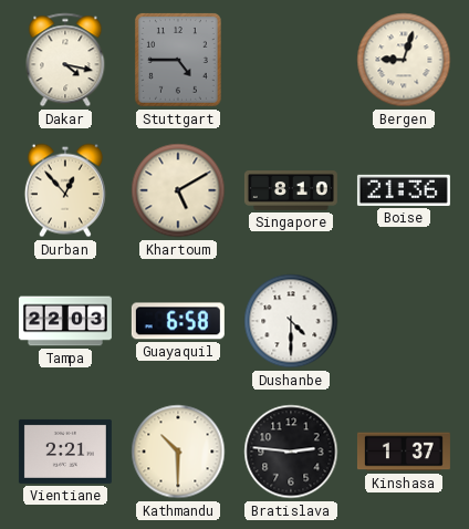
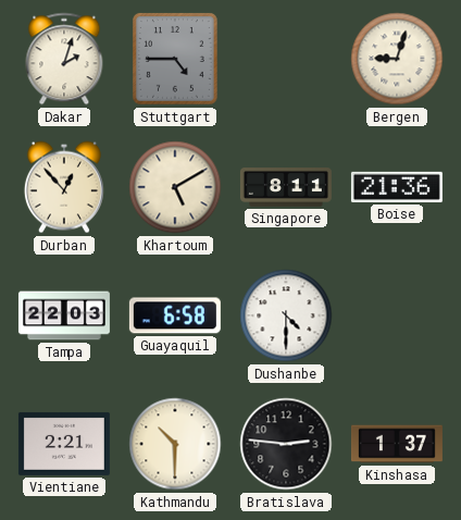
Dakar: 4:17 -> 2:03 (64, 59)
Singapore: 8:10 -> 8:11 (286, 188)
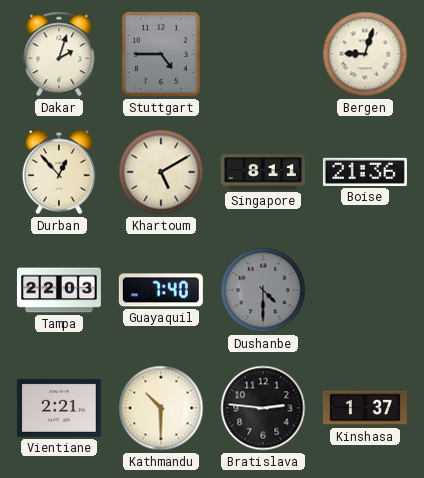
Guayaquil: 6:58 -> 7:40 (161, 290)
Dushanbe dial: white -> grey (263, 290)
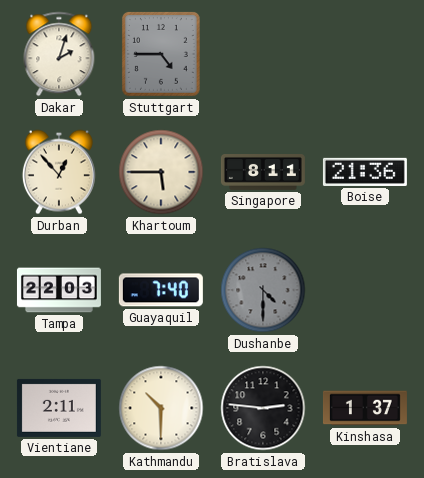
Bergen: 9:03 -> none (365, 54)
Khartoum: 5:10 -> 5:45 (161, 172)
Vientiane: 2:21 -> 2:11 (59, 408)
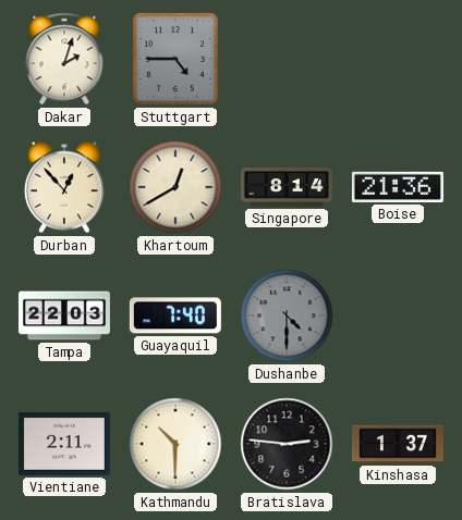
Khartoum: 5:45 -> 12:40 (175, 187)
Singapore: 8:11 -> 8:14 (287, 188)
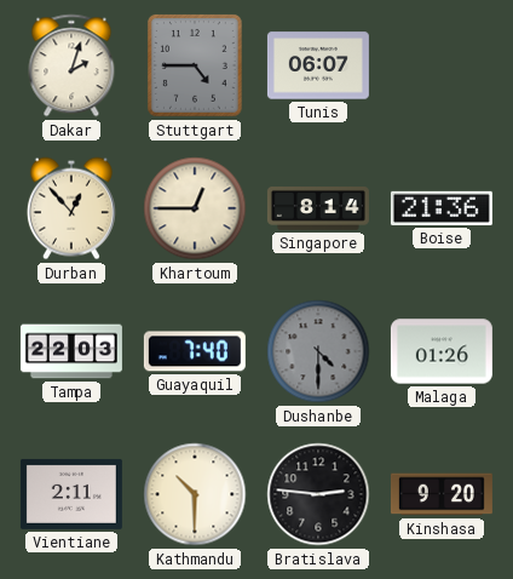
Tunis: none -> 06:07 (318, 65)
Khartoum: 12:40 -> 12:45 (195, 208)
Malaga: none -> 01:26 (442, 351)
Kinshasa: 1:37 -> 9:20 (442, 494)
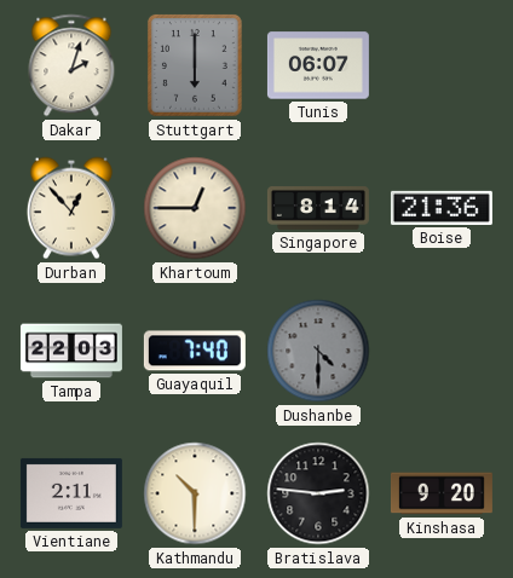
Stuttgart: 4:45 -> 6:00 (195, 65)
Malaga: 01:26 -> none (442, 351)
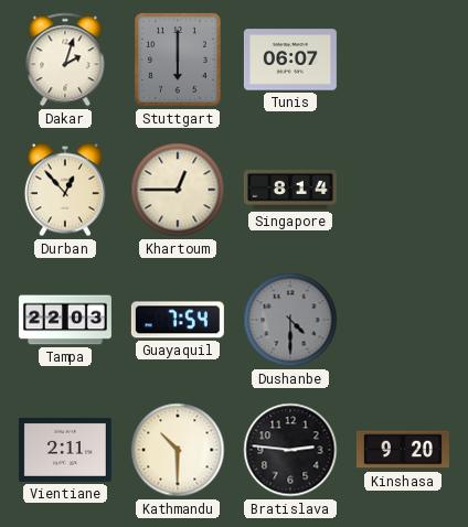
Boise: 21:36 -> none (442, 208)
Guayaquil: 7:40 -> 7:54 (178, 320)
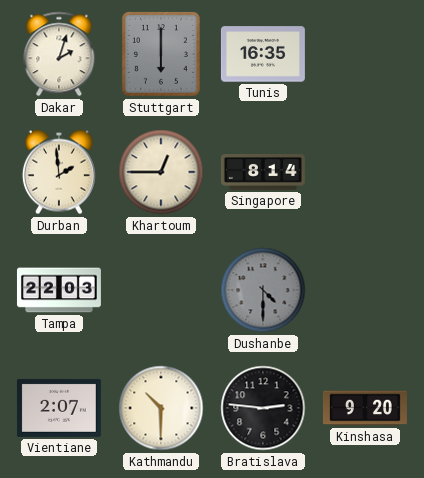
Tunis: 06:07 -> 16:35 (263, 54)
Durban: 12:53 -> 1:59 (59, 172)
Guayaquil: 7:54 -> none (178, 320)
Vientiane: 2:11 -> 2:07 (59, 408)
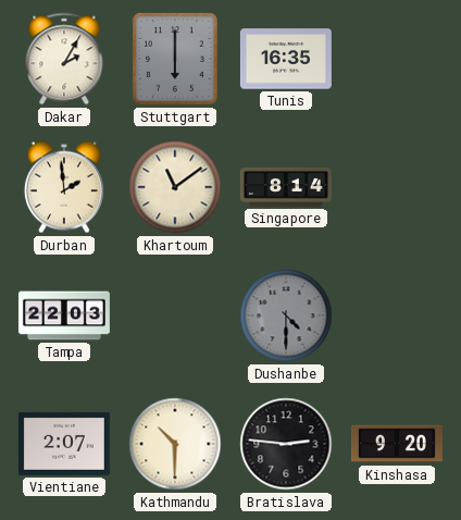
Dakar: 2:03 -> 2:05 (64, 59)
Khartoum: 12:45 -> 11:09 (175, 187)
